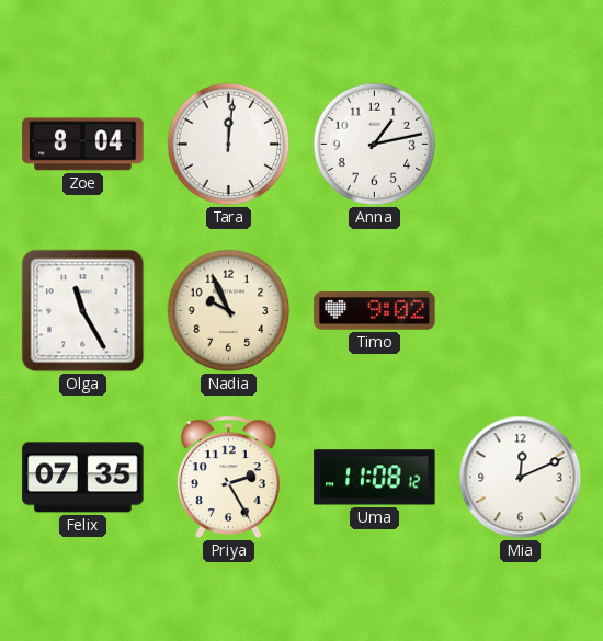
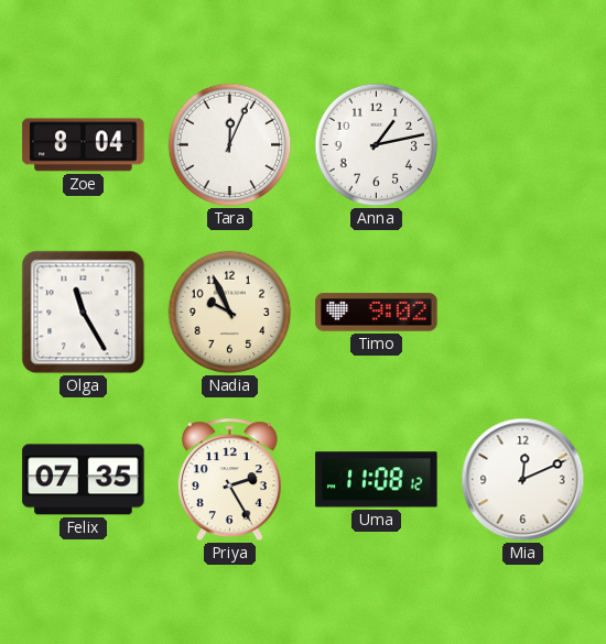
Tara: 12:01 -> 12:04 (230, 145)
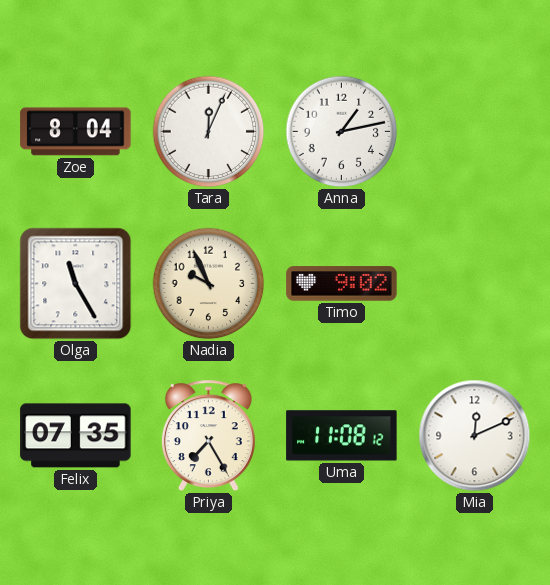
Priya: 2:25 -> 7:25 (208, 436)
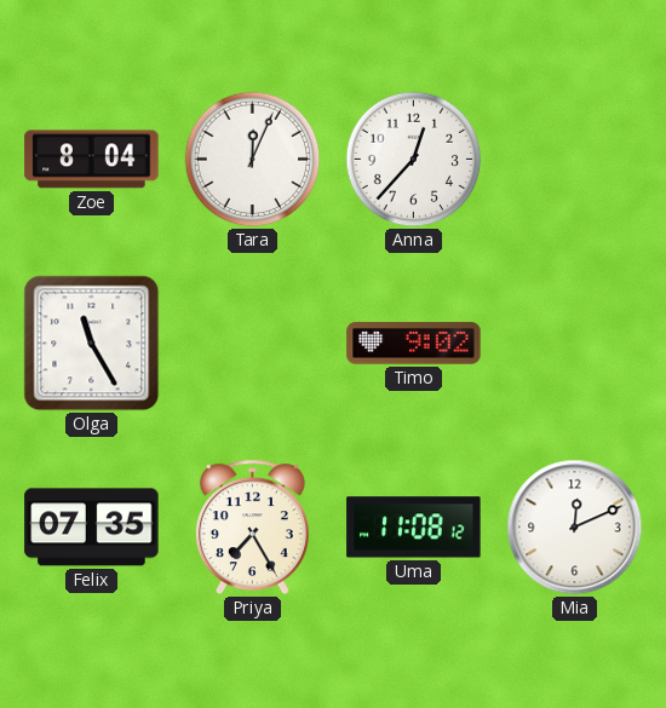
Anna: 1:13 -> 12:37 (414, 160)
Nadia: 9:56 -> none (209, 284)
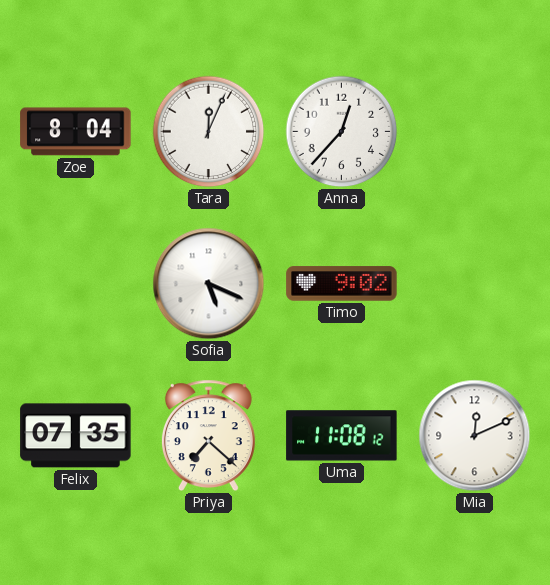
Olga: 11:25 -> none (92, 344)
Sofia: none -> 5:19 (209, 284)
Priya: 7:25 -> 7:22 (208, 436)
